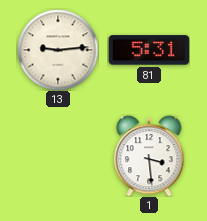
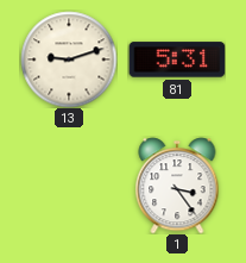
13: 9:14 -> 9:12 (69, 60)
1: 3:29 -> 3:24 (177, 186)
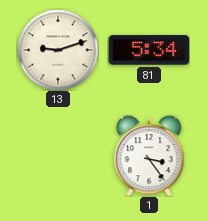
81: 5:31 -> 5:34 (149, 50)
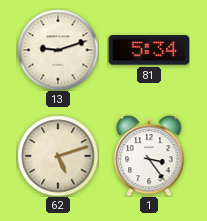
62: none -> 5:12 (58, 156)
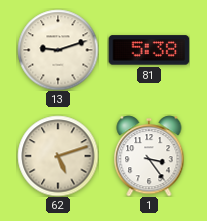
81: 5:34 -> 5:38 (149, 50)
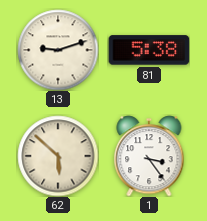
62: 5:12 -> 5:52 (58, 156)
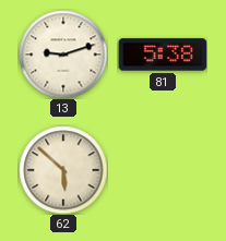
1: 3:24 -> none (149, 156)
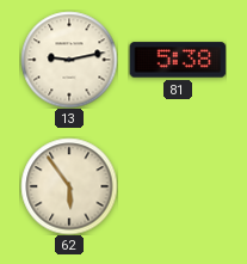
13: 9:12 -> 9:13 (69, 60)
62: 5:52 -> 5:54 (69, 186)
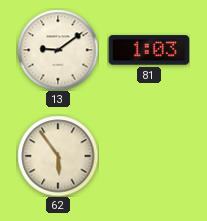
13: 9:13 -> 9:09 (58, 50)
81: 5:38 -> 1:03 (149, 50)
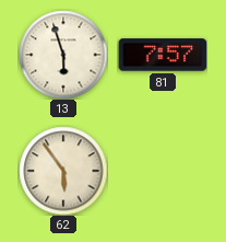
13: 9:09 -> 5:57 (63, 55)
81: 1:03 -> 7:57 (163, 55)
